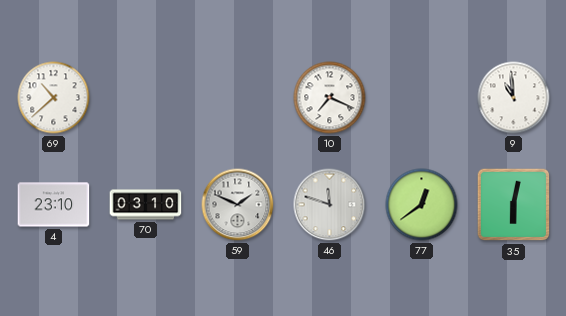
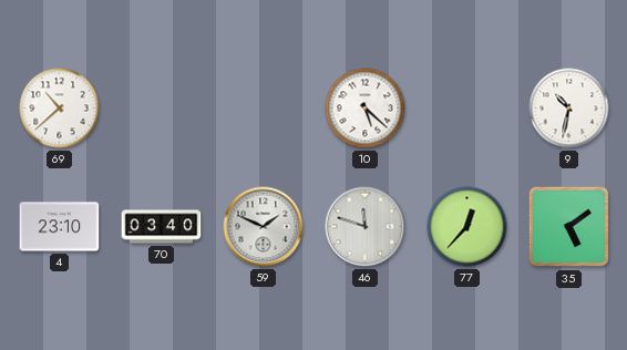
10: 7:19 -> 5:22 (366, 109)
9: 10:59 -> 10:32 (569, 109)
70: 03:10 -> 03:40 (162, 227)
77: 12:39 -> 12:37 (467, 227)
35: 6:02 -> 5:09 (569, 227)
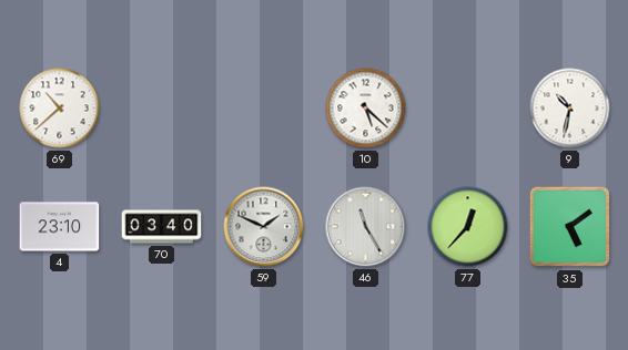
46: 11:48 -> 11:25 (366, 227)
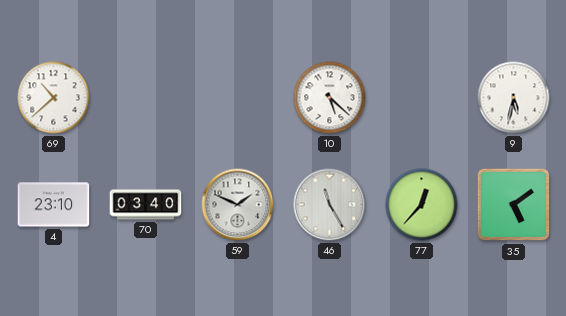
9: 10:32 -> 5:32 (514, 98)
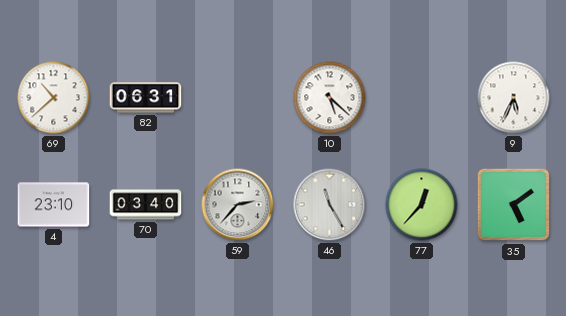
82: none -> 06:31 (146, 98)
9: 5:32 -> 5:34 (514, 98)
59: 1:49 -> 2:37 (238, 205)
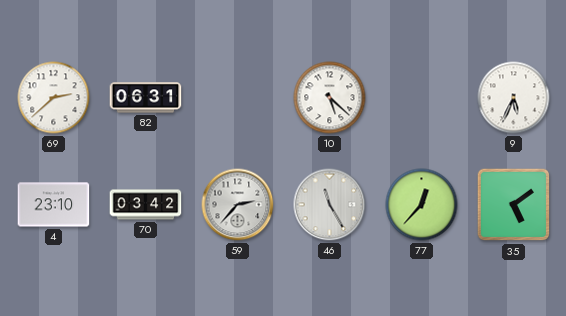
69: 10:38 -> 2:38 (54, 98)
70: 03:40 -> 03:42 (146, 205)
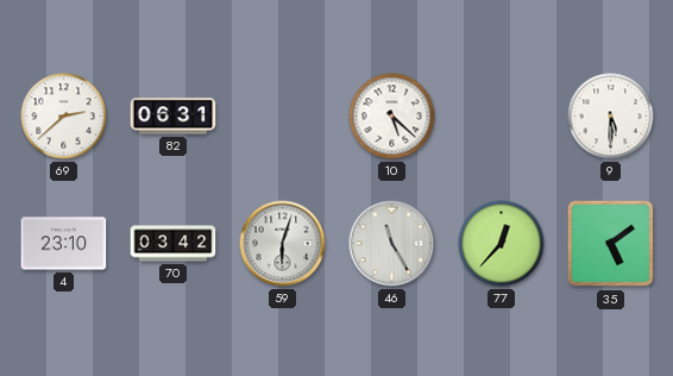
9: 5:34 -> 5:30 (611, 117)
59: 2:37 -> 6:03 (283, 244)
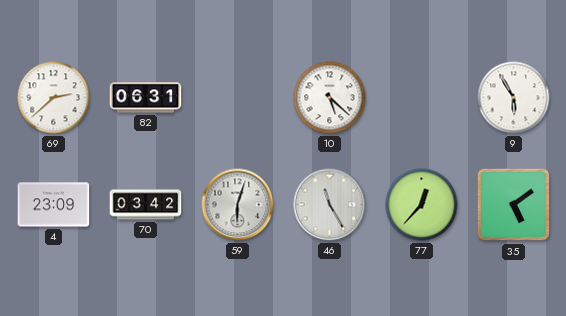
9: 5:30 -> 5:55 (514, 98)
4: 23:10 -> 23:09 (54, 205)
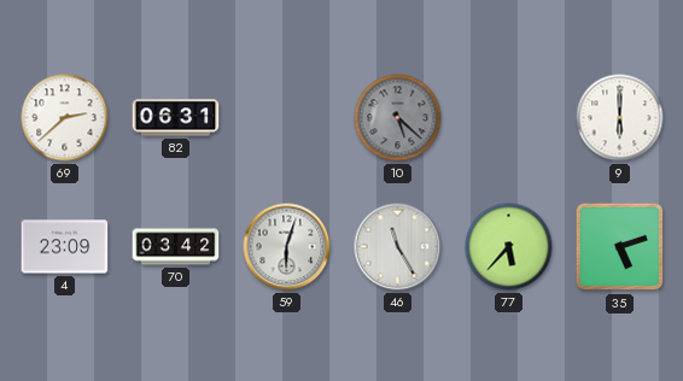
10 dial: white -> grey (398, 118)
9: 5:55 -> 6:00 (620, 118)
77: 12:37 -> 5:37 (509, 247)
35: 5:09 -> 5:12 (620, 247)
